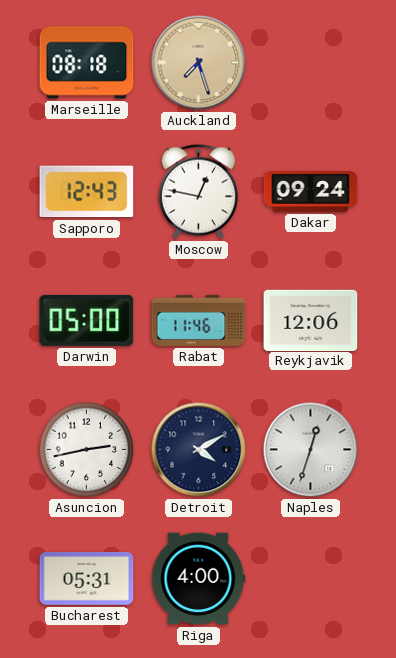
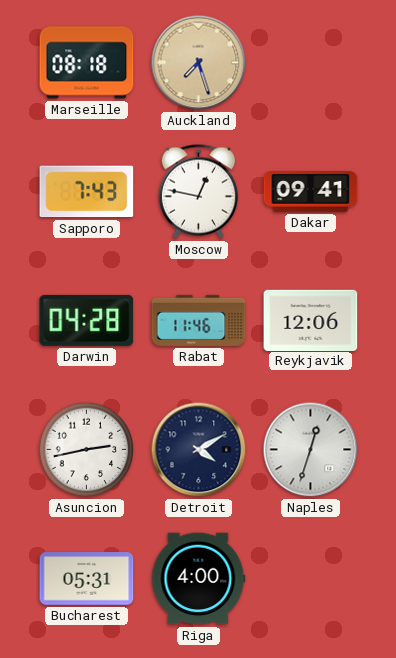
Sapporo: 12:43 -> 7:43 (87, 192)
Dakar: 09:24 -> 09:41 (311, 192)
Darwin: 05:00 -> 04:28 (87, 320)
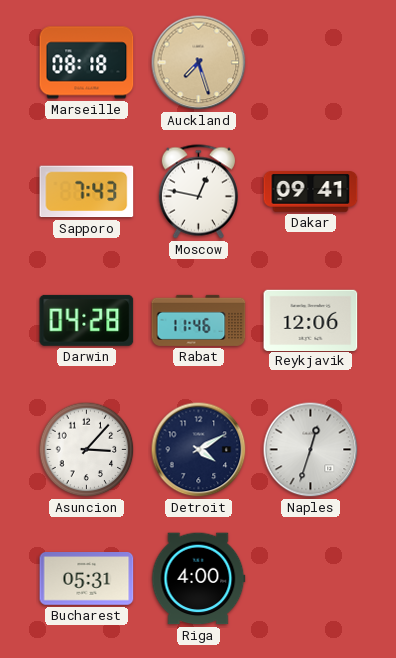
Asuncion: 2:43 -> 3:07 (87, 450)
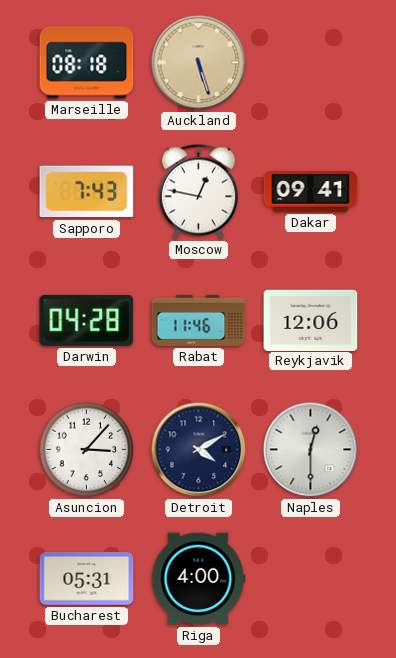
Auckland: 7:27 -> 5:27 (199, 63)
Naples: 12:33 -> 12:30 (311, 450)
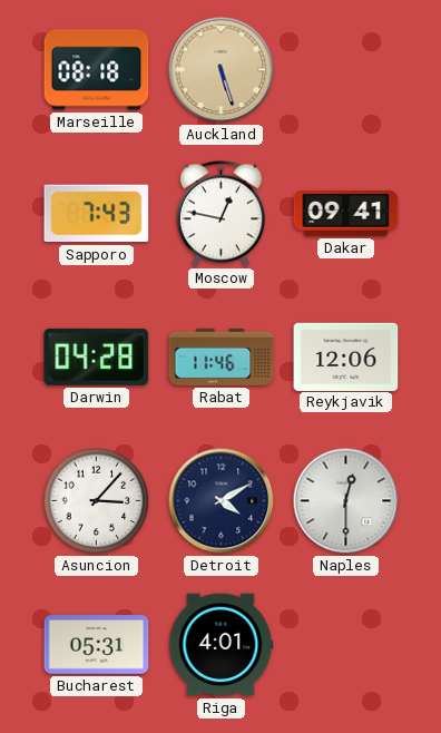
Riga: 4:00 -> 4:01 (222, 645)
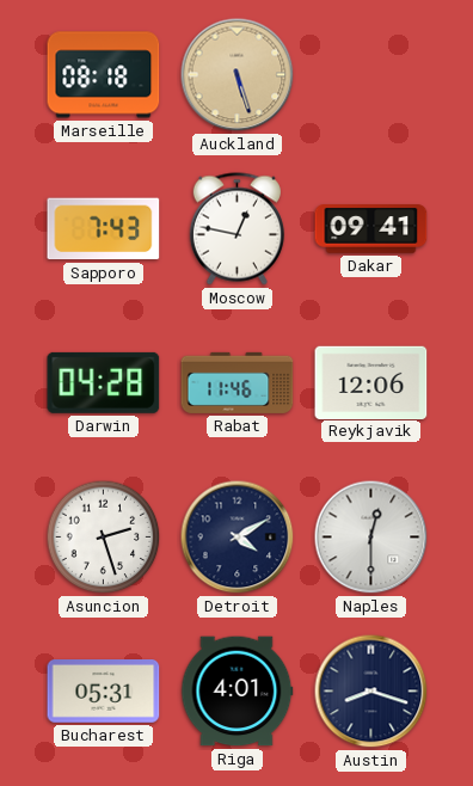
Asuncion: 3:07 -> 2:27 (104, 538)
Austin: none -> 8:18 (371, 692)
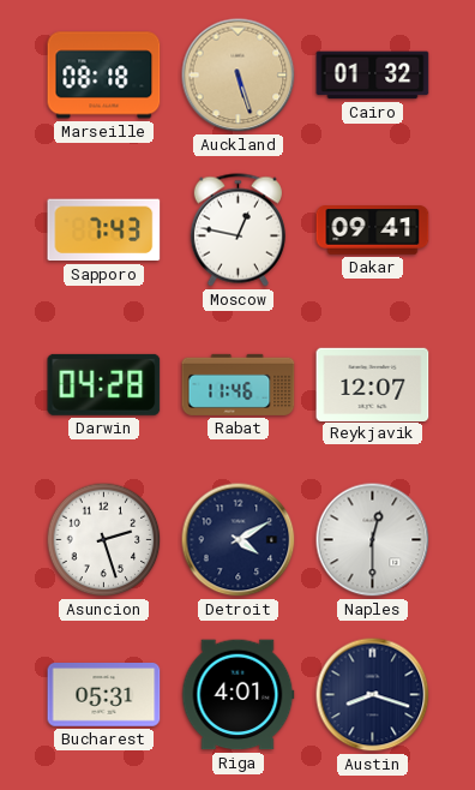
Cairo: none -> 01:32 (373, 76)
Reykjavik: 12:06 -> 12:07 (373, 384)
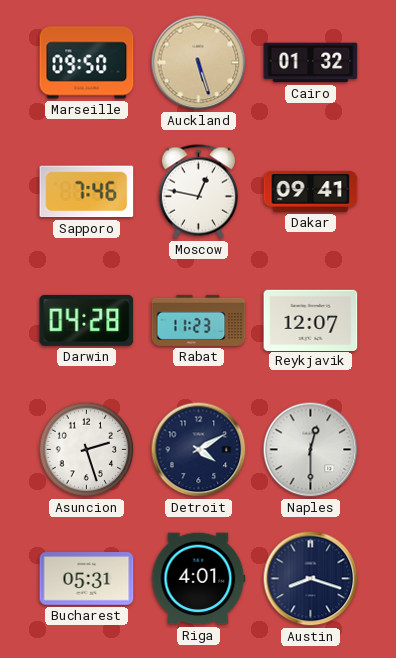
Marseille: 08:18 -> 09:50 (87, 63)
Sapporo: 7:43 -> 7:46 (87, 192)
Rabat: 11:46 -> 11:23 (199, 320)
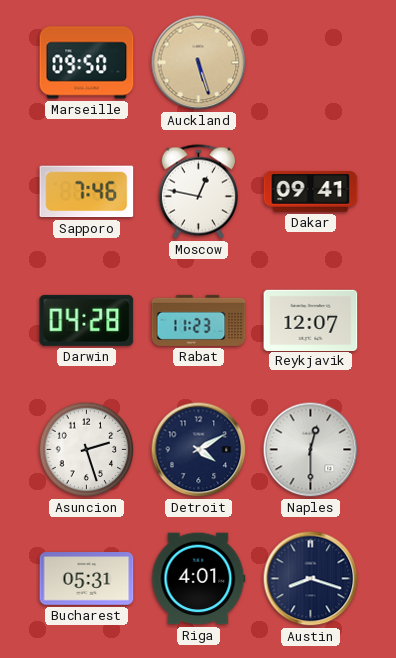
Cairo: 01:32 -> none (311, 63)
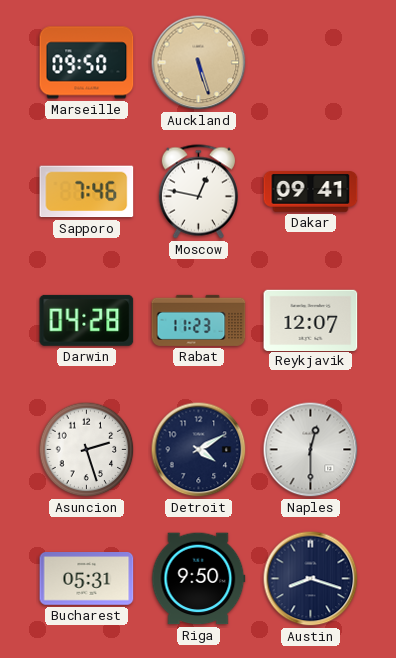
Riga: 4:01 -> 9:50 (199, 579)
